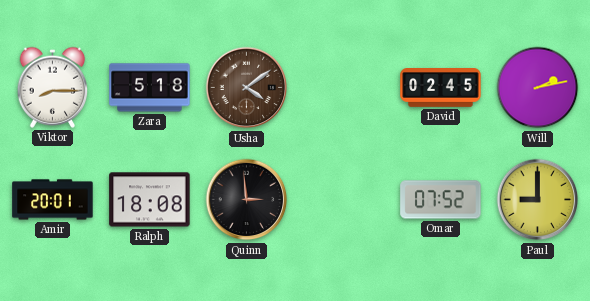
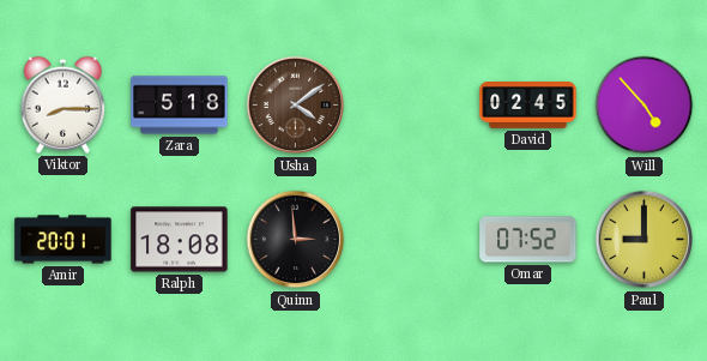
Will: 2:13 -> 4:53 (645, 106)
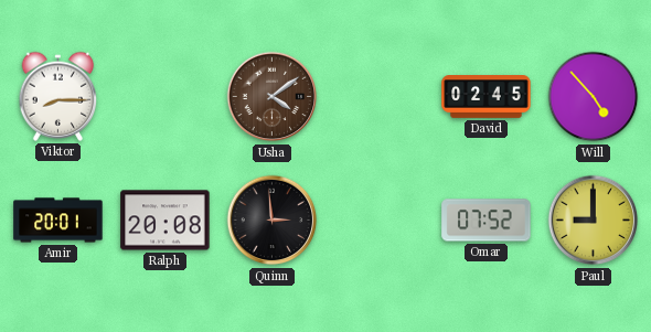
Zara: 5:18 -> none (180, 106)
Ralph: 18:08 -> 20:08 (166, 221)
